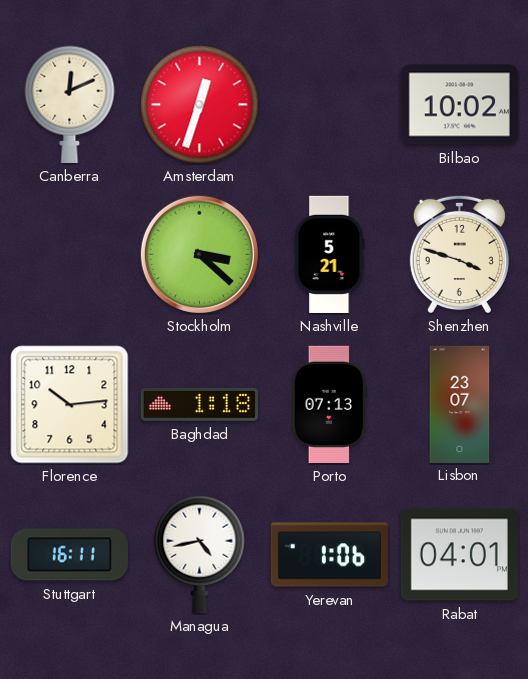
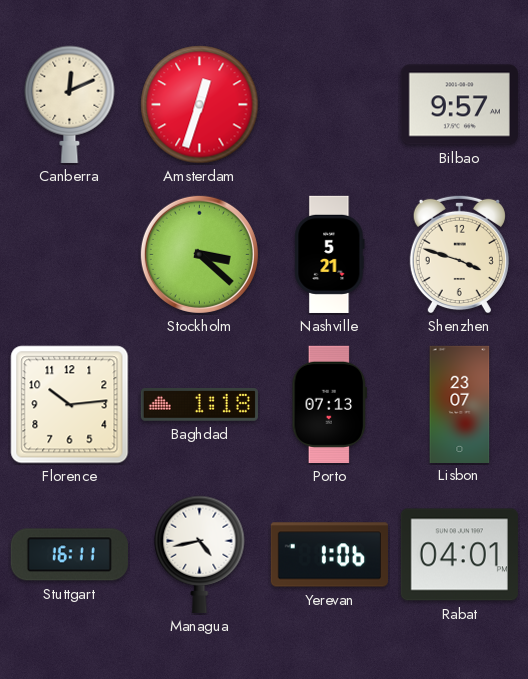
Bilbao: 10:02 -> 9:57 (459, 105)
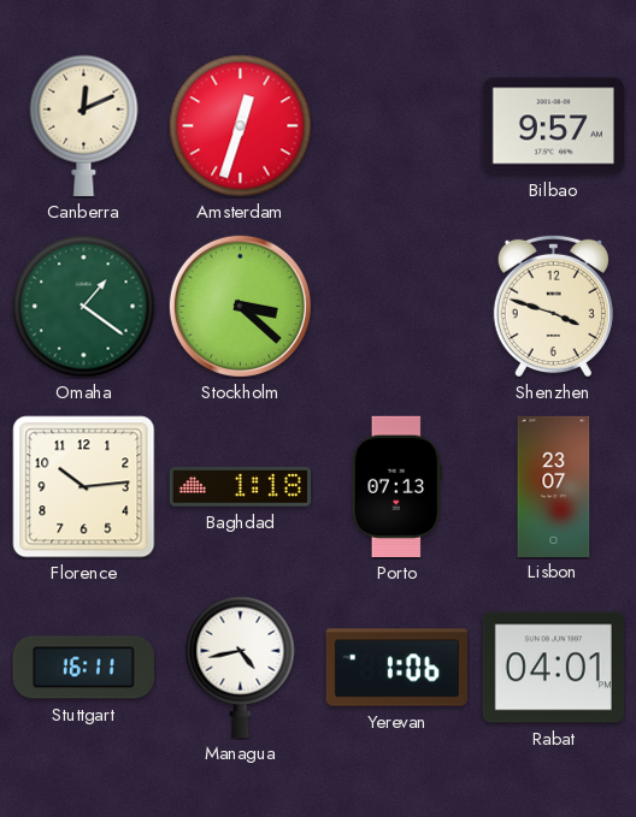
Omaha: none -> 1:21 (84, 307)
Nashville: 5:21 -> none (330, 254)
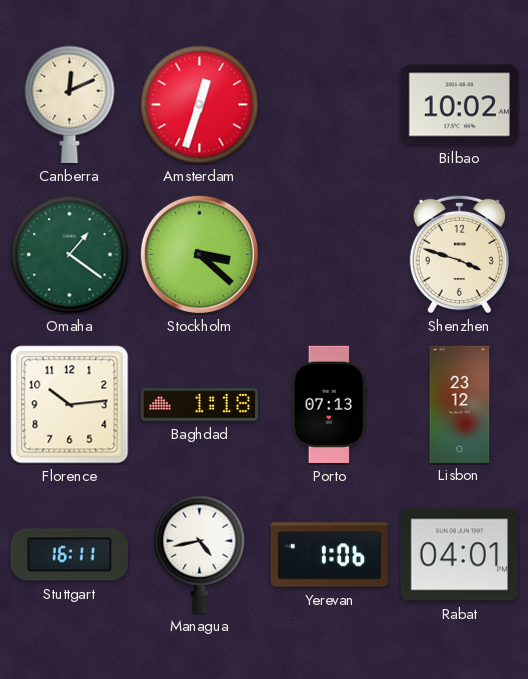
Bilbao: 9:57 -> 10:02 (459, 105)
Lisbon: 23:07 -> 23:12 (460, 404)
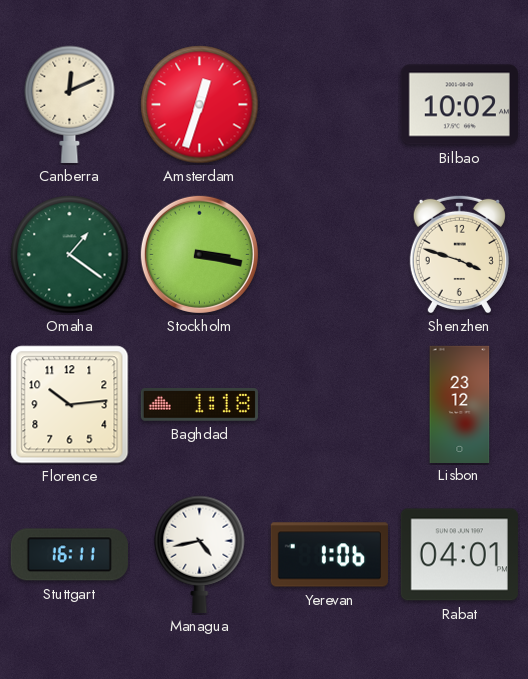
Stockholm: 3:22 -> 3:17 (199, 254)
Porto: 07:13 -> none (330, 404)
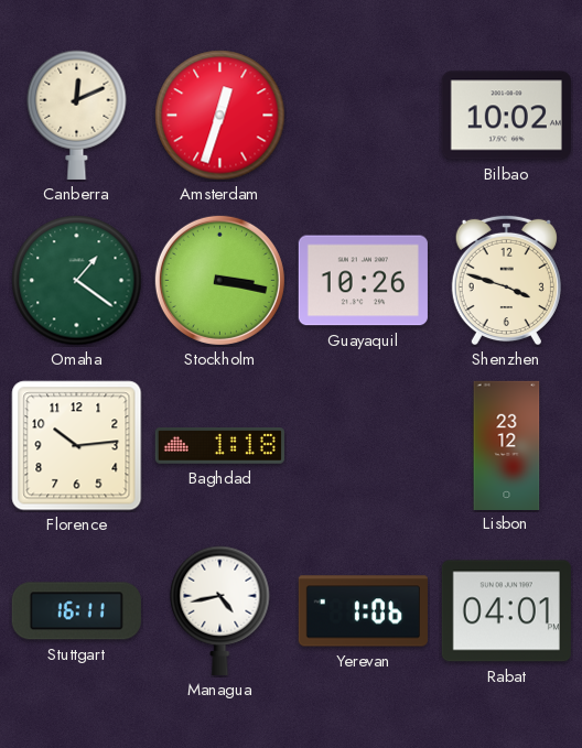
Guayaquil: none -> 10:26 (363, 281)
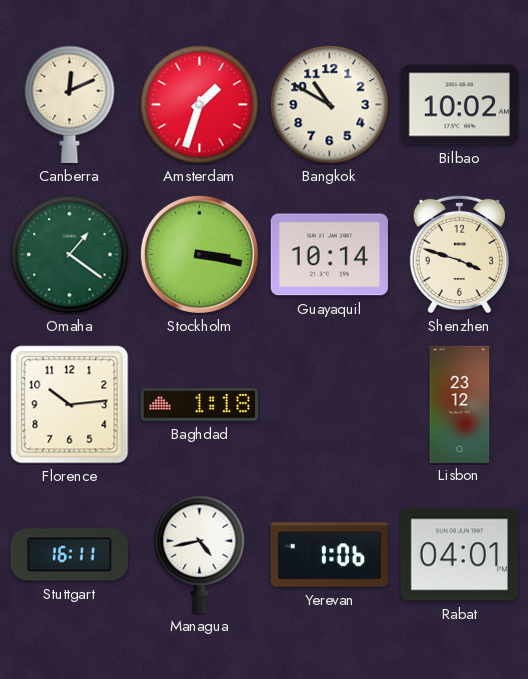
Amsterdam: 12:33 -> 1:33 (200, 105)
Bangkok: none -> 10:50 (330, 105)
Guayaquil: 10:26 -> 10:14 (329, 255)
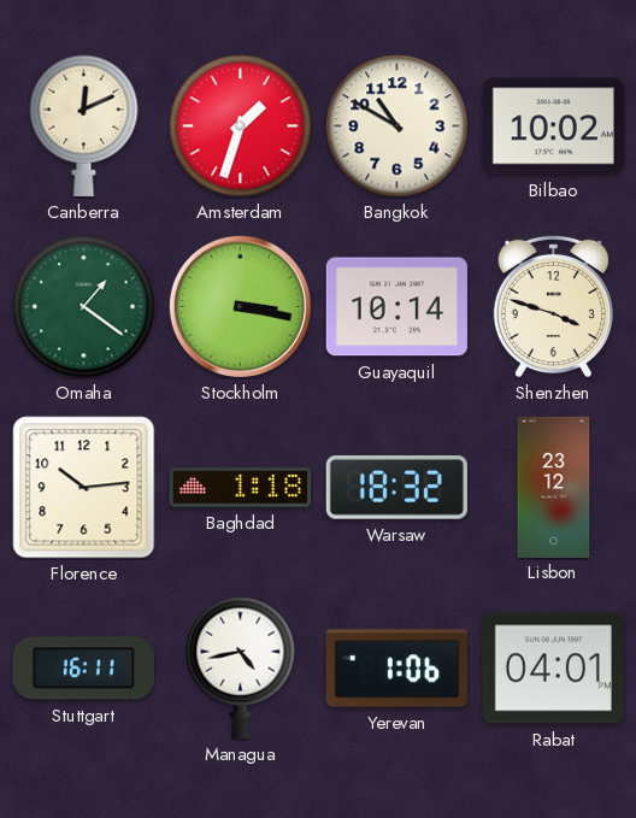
Warsaw: none -> 18:32 (396, 488)
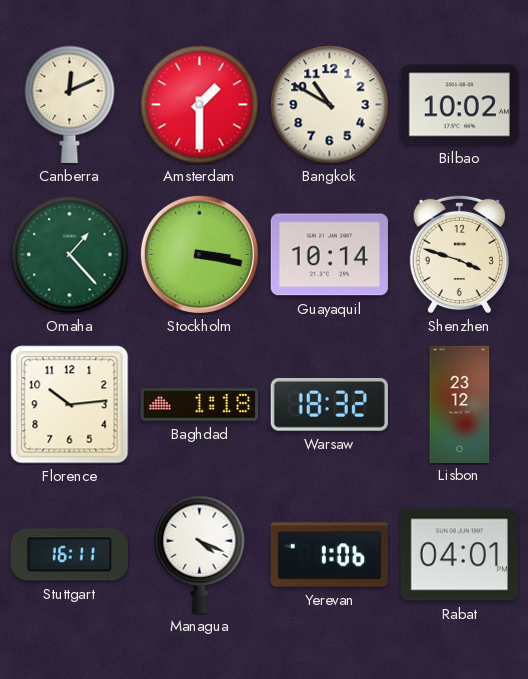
Amsterdam: 1:33 -> 1:30 (200, 105)
Omaha: 1:21 -> 1:23 (70, 255)
Managua: 4:43 -> 4:19 (200, 554)
